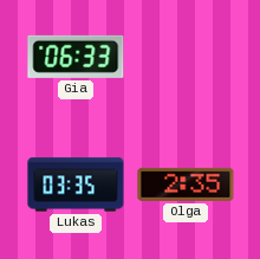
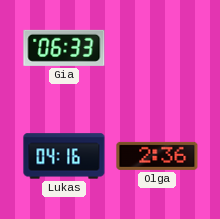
Lukas: 03:35 -> 04:16 (64, 156)
Olga: 2:35 -> 2:36 (157, 156)
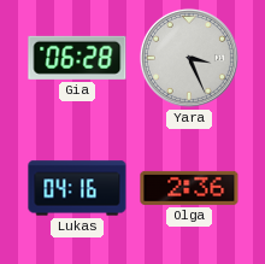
Gia: 06:33 -> 06:28 (77, 58)
Yara: none -> 3:26 (189, 58)
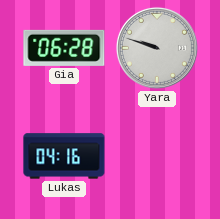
Yara: 3:26 -> 9:48 (157, 48)
Olga: 2:36 -> none (189, 188)
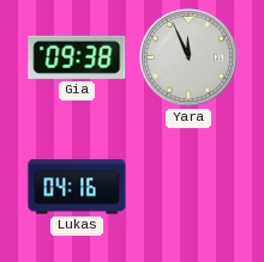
Gia: 06:28 -> 09:38 (77, 57)
Yara: 9:48 -> 11:56 (188, 57)
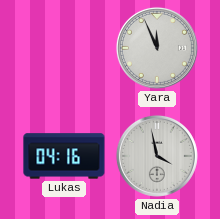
Gia: 09:38 -> none (77, 57)
Nadia: none -> 3:58 (157, 156)
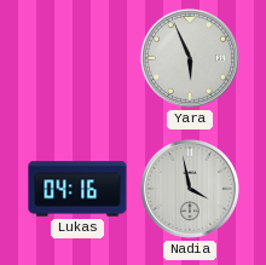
Yara: 11:56 -> 5:56 (190, 58)
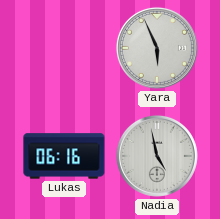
Lukas: 04:16 -> 06:16 (64, 156)
Nadia: 3:58 -> 4:58 (157, 156)
